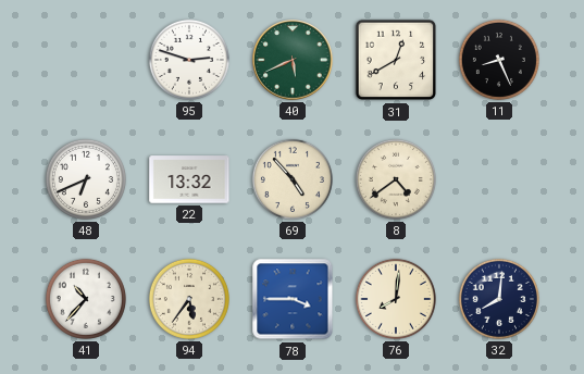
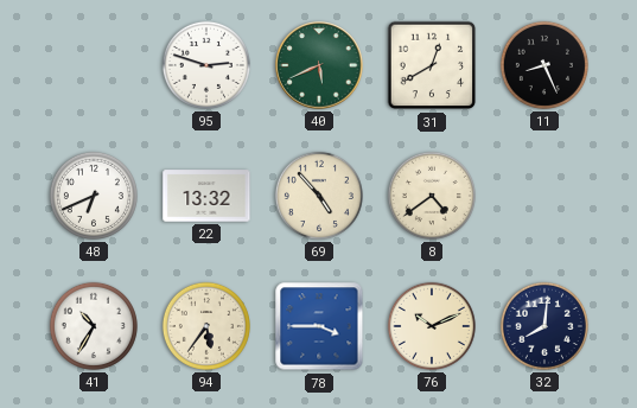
41: 10:37 -> 10:35 (94, 326)
76: 8:01 -> 10:11 (432, 326)
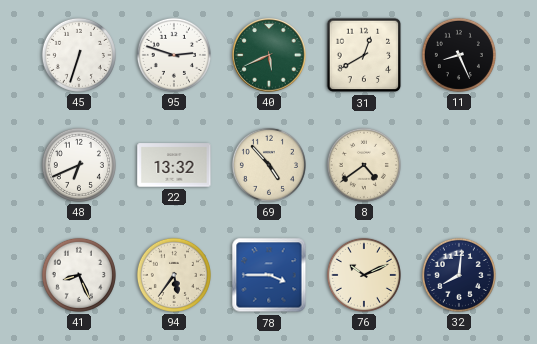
45: none -> 6:33 (79, 55)
41: 10:35 -> 8:26 (79, 275)
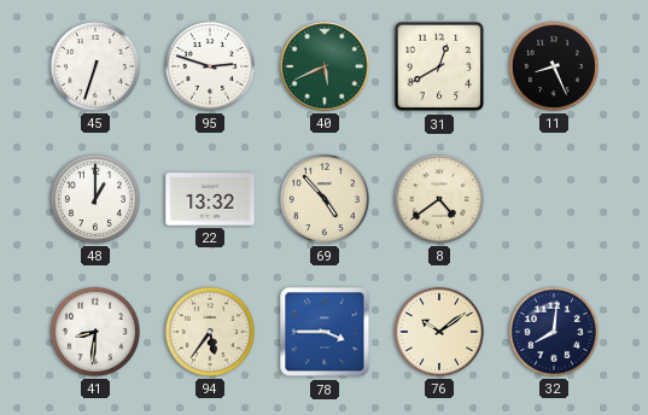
48: 6:41 -> 1:00 (95, 199)
41: 8:26 -> 8:31 (95, 332)
76: 10:11 -> 10:09 (439, 332)
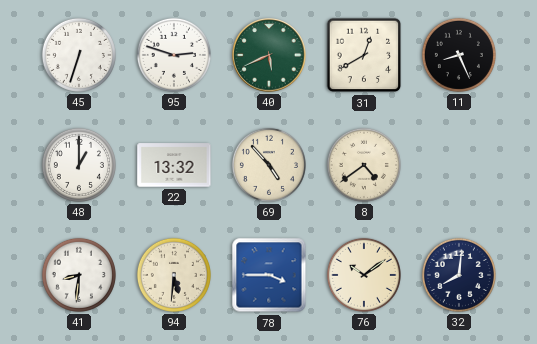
94: 5:36 -> 5:31 (174, 275)
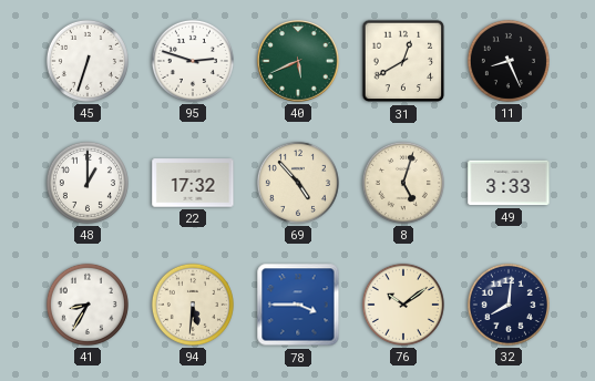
22: 13:32 -> 17:32 (193, 183)
8: 4:39 -> 5:03 (403, 183)
49: none -> 3:33 (509, 183)
41: 8:31 -> 8:35 (88, 305)
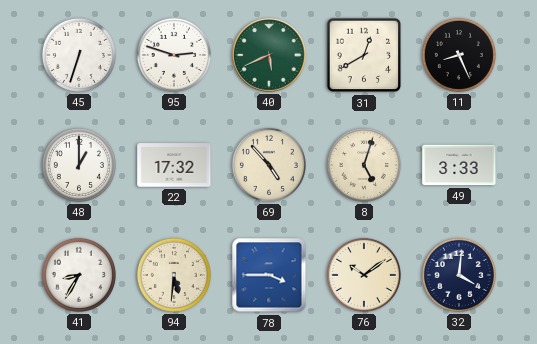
32: 8:01 -> 4:01 (459, 275)
